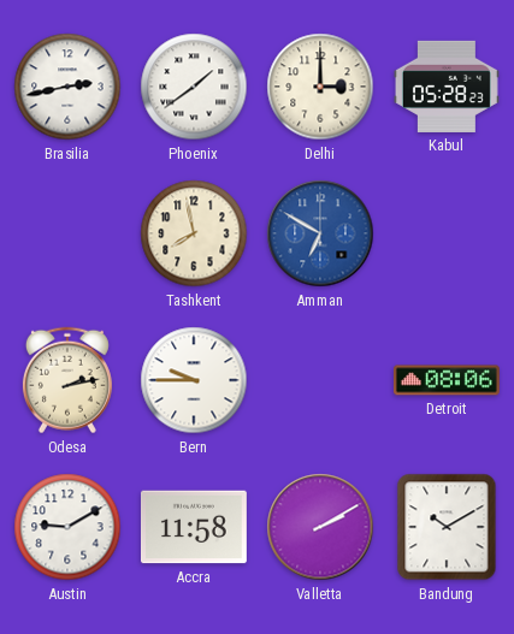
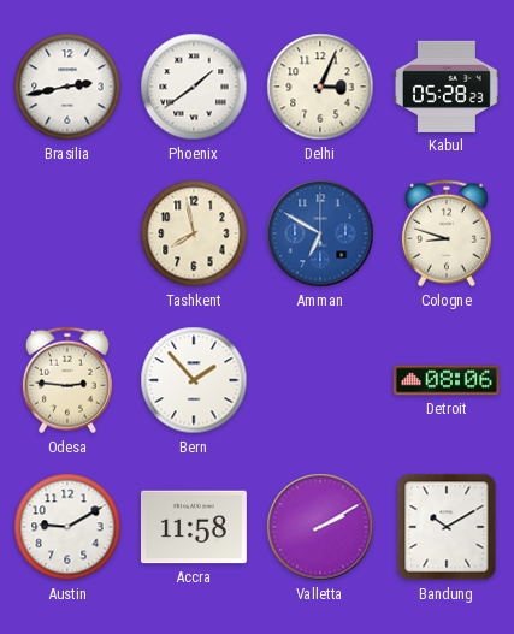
Delhi: 3:00 -> 3:04 (320, 87)
Cologne: none -> 8:48 (447, 233)
Odesa: 2:13 -> 2:46 (67, 380)
Bern: 9:45 -> 1:53 (194, 380)
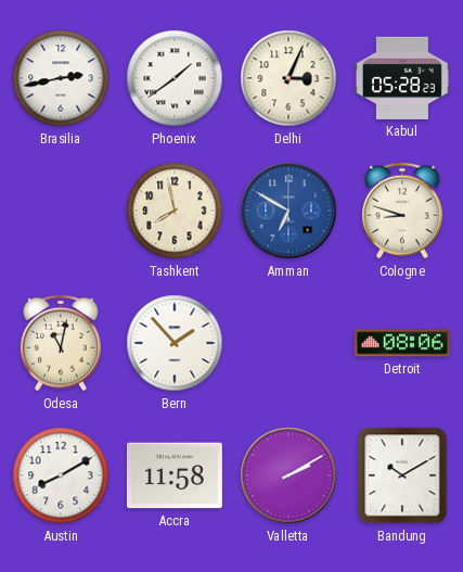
Odesa: 2:46 -> 11:02 (61, 343)
Austin: 9:10 -> 8:10 (61, 475)
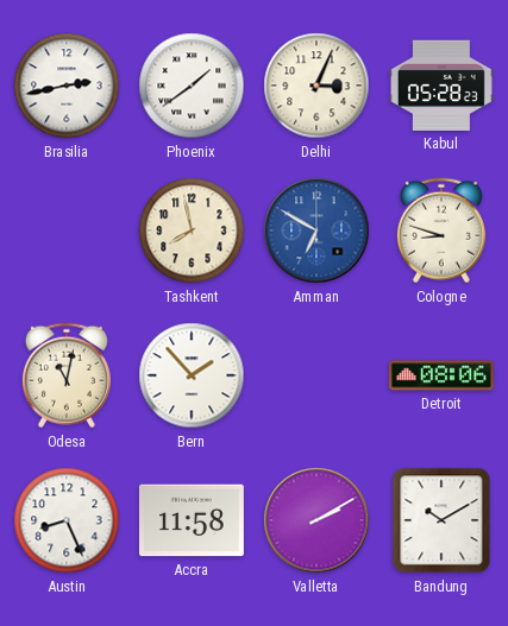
Austin: 8:10 -> 8:26 (67, 520)
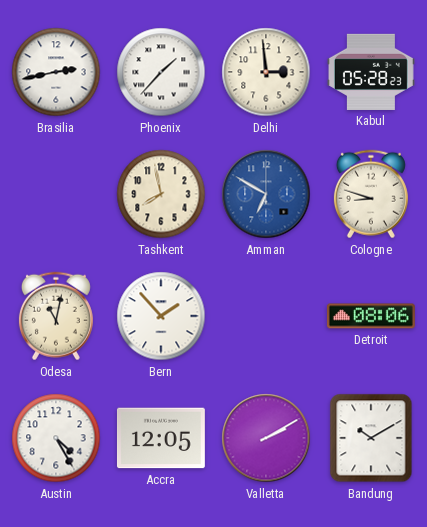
Phoenix: 1:39 -> 1:37 (161, 72)
Delhi: 3:04 -> 2:59 (266, 72)
Austin: 8:26 -> 4:25 (56, 438)
Accra: 11:58 -> 12:05 (161, 438)
